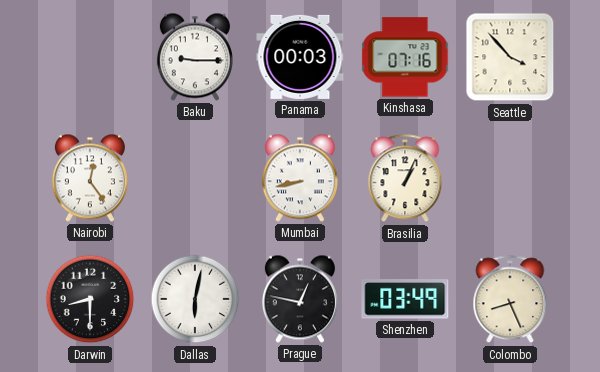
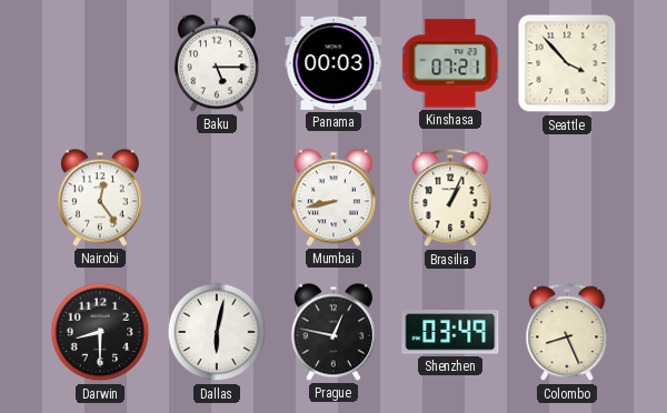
Baku: 9:15 -> 5:15 (217, 63)
Kinshasa: 07:16 -> 07:21 (450, 63)
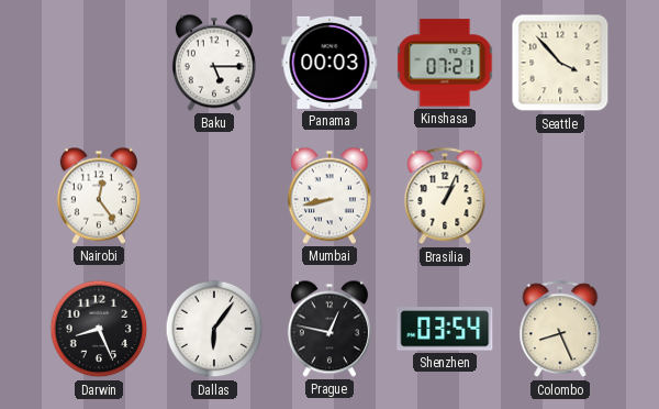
Darwin: 8:30 -> 8:26 (99, 329)
Dallas: 6:02 -> 6:06 (214, 329)
Shenzhen: 03:49 -> 03:54 (445, 329)
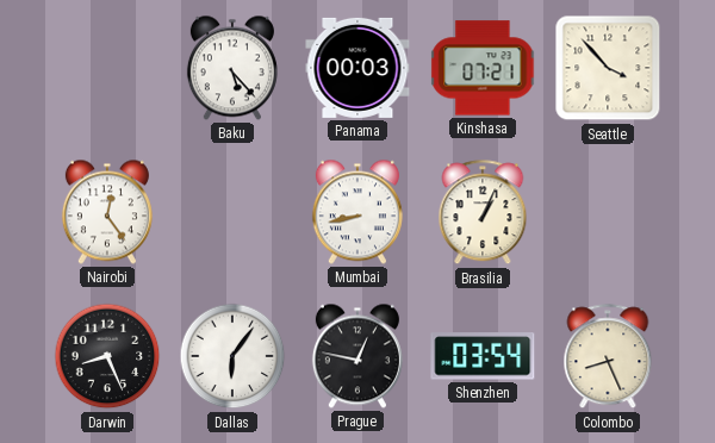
Baku: 5:15 -> 5:23 (232, 68)
